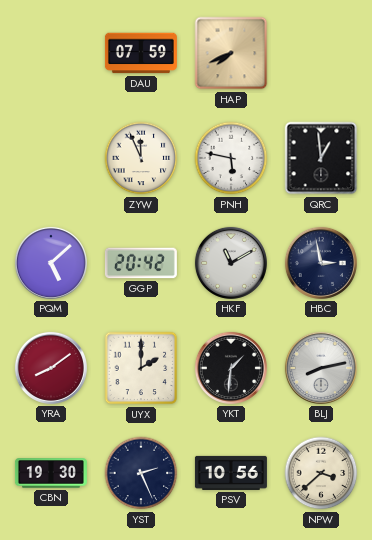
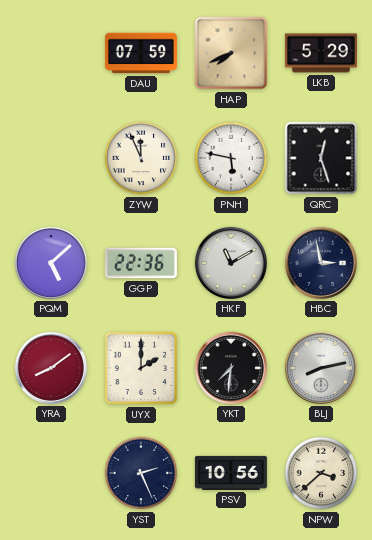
LKB: none -> 5:29 (321, 53)
QRC: 12:59 -> 12:27 (321, 158)
GGP: 20:42 -> 22:36 (141, 263)
YKT: 1:31 -> 7:31 (231, 368)
CBN: 19:30 -> none (51, 473)
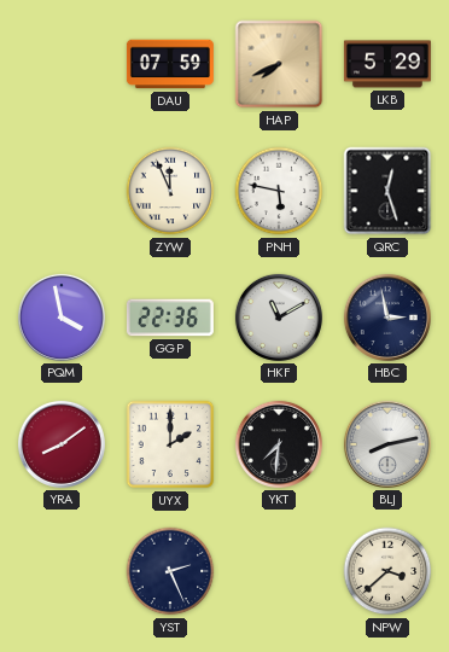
PQM: 5:08 -> 3:58 (62, 318)
PSV: 10:56 -> none (231, 473)
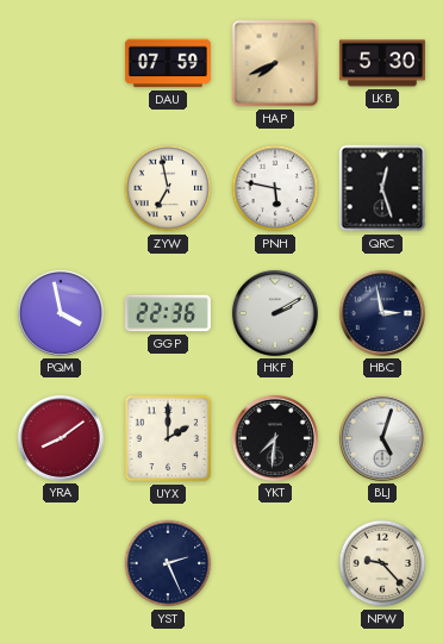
LKB: 5:29 -> 5:30 (382, 63)
ZYW: 11:56 -> 6:58 (168, 188)
HKF: 11:10 -> 2:10 (275, 313)
BLJ: 8:13 -> 5:03 (382, 438)
NPW: 3:38 -> 9:23 (382, 563)
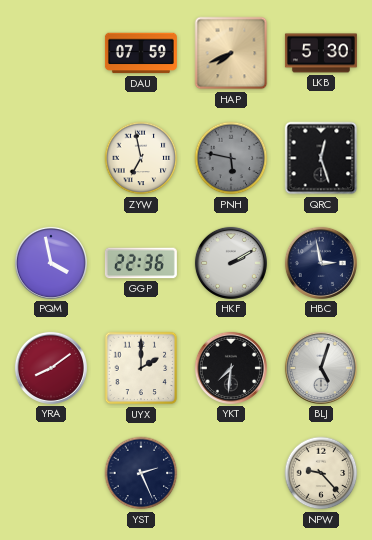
PNH dial: white -> grey (231, 158)
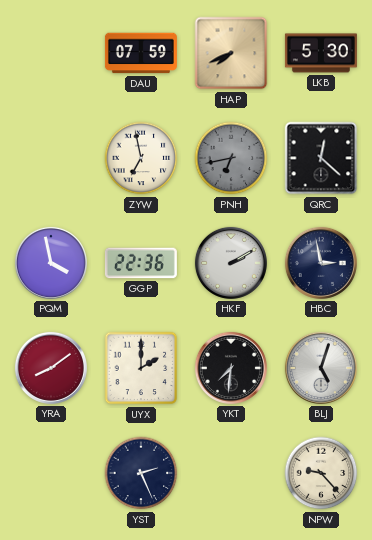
PNH: 5:47 -> 6:43 (231, 158)
QRC: 12:27 -> 12:22 (321, 158)
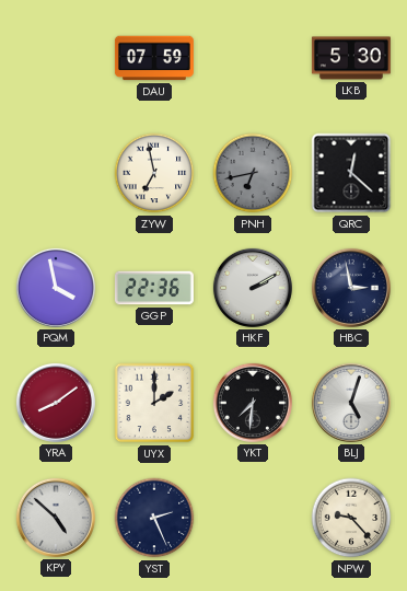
HAP: 7:41 -> none (231, 53)
KPY: none -> 4:52 (56, 518)
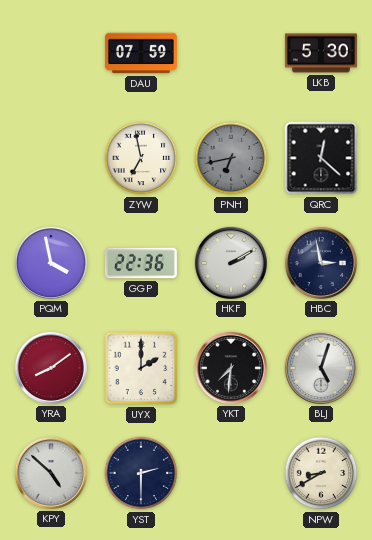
YST: 2:26 -> 2:30 (141, 473)
NPW: 9:23 -> 8:40 (321, 473)
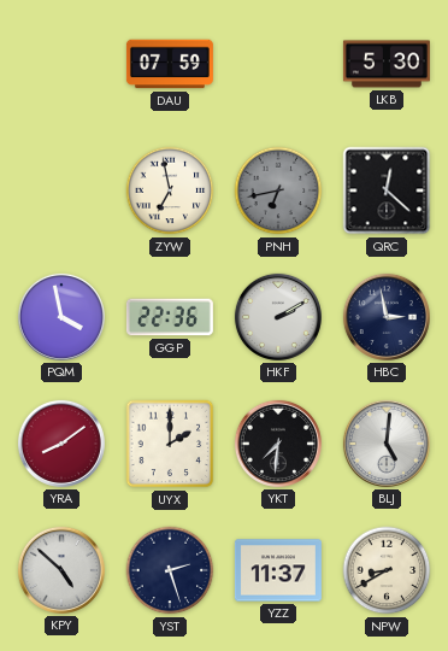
BLJ: 5:03 -> 5:01 (387, 444)
YST: 2:30 -> 2:27 (170, 570)
YZZ: none -> 11:37 (278, 570)
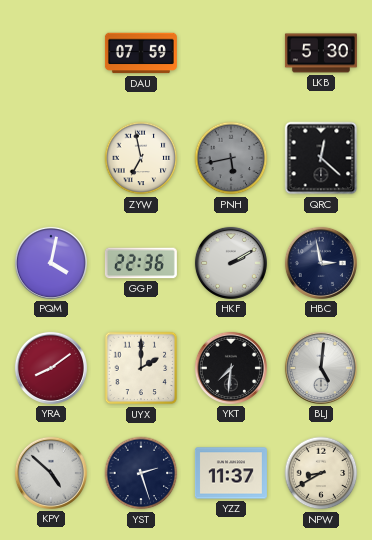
PNH: 6:43 -> 5:43 (231, 158)
PQM: 3:58 -> 4:02 (51, 263)
